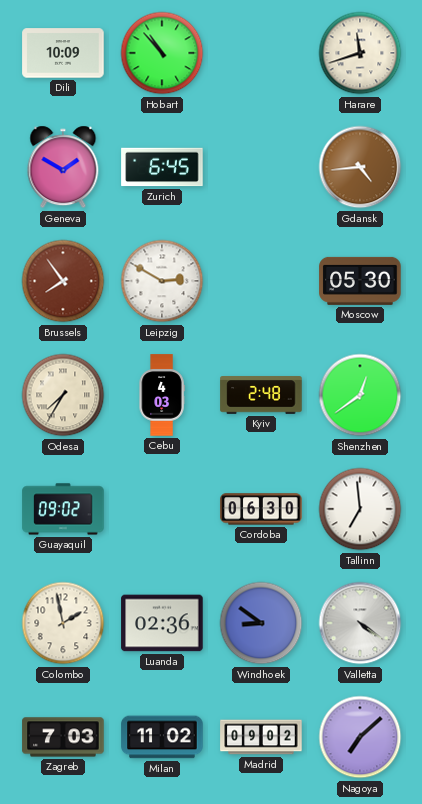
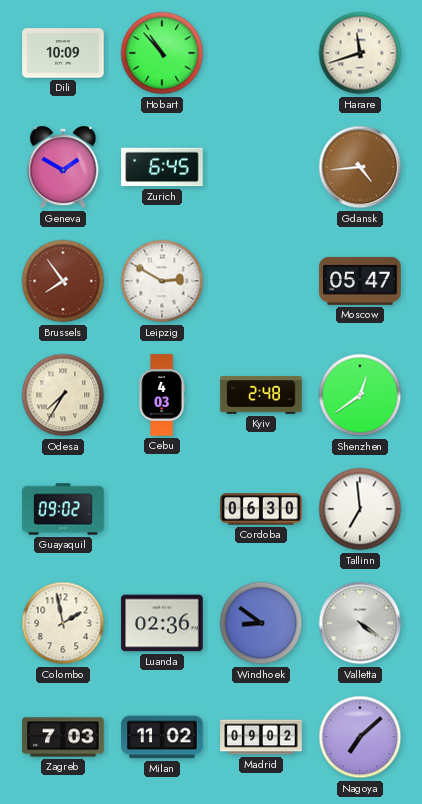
Moscow: 05:30 -> 05:47 (360, 281)
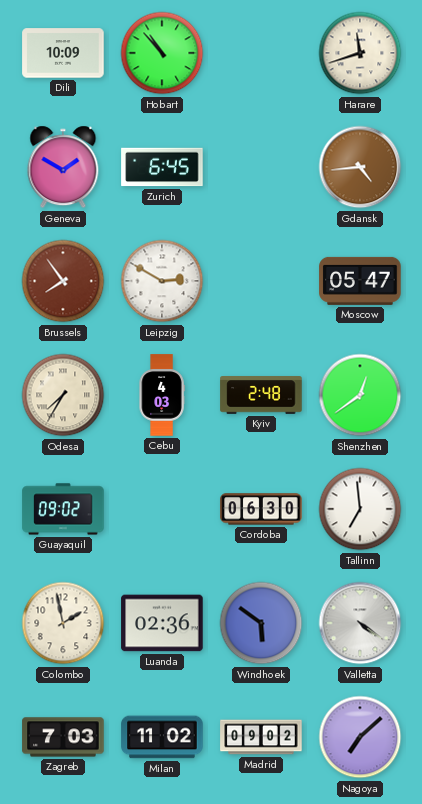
Windhoek: 8:51 -> 5:51 (261, 623)
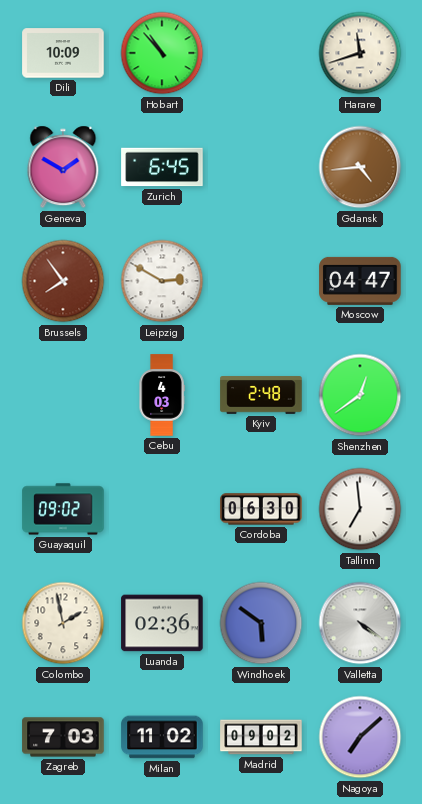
Moscow: 05:47 -> 04:47 (360, 281)
Odesa: 7:35 -> none (63, 395)
